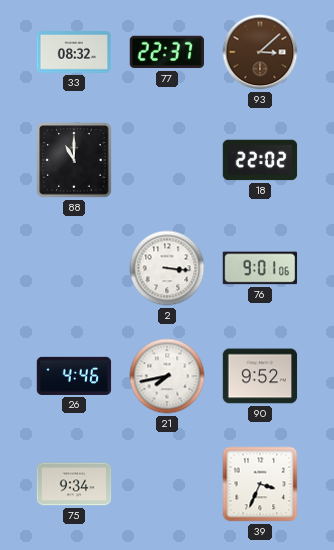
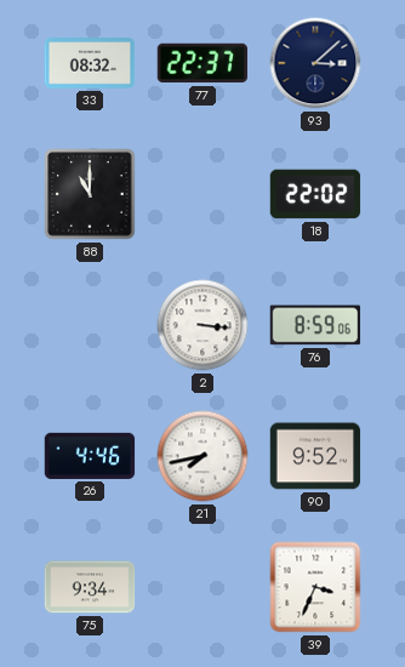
93 dial: brown -> navy (315, 63)
76: 9:01 -> 8:59 (315, 325)
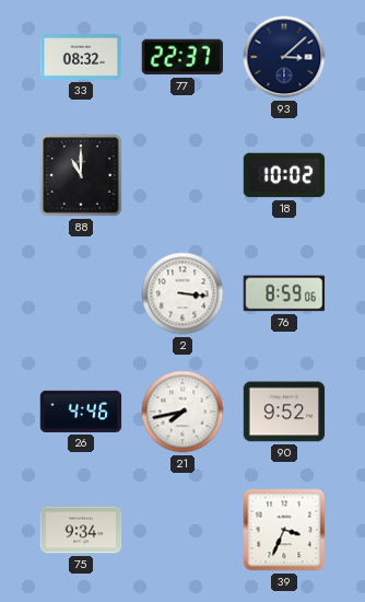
18: 22:02 -> 10:02 (284, 175)
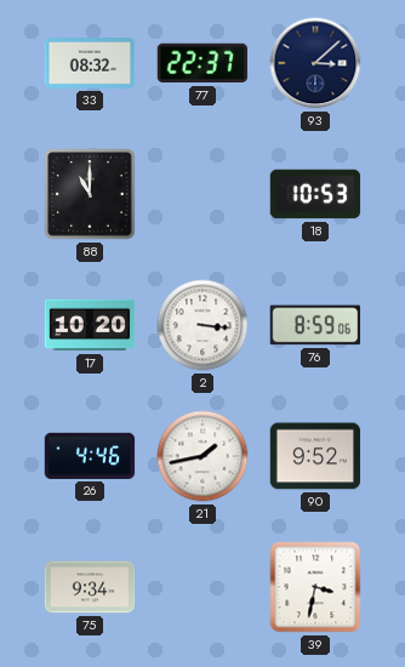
18: 10:02 -> 10:53 (315, 194)
17: none -> 10:20 (90, 325)
21: 7:43 -> 1:43 (202, 456)
39: 3:34 -> 3:32 (315, 587)
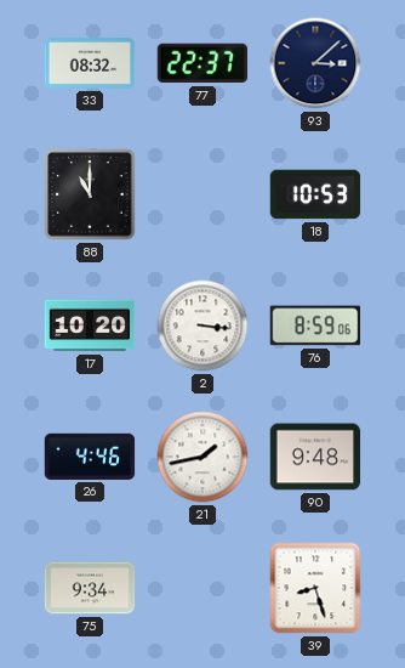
90: 9:52 -> 9:48 (315, 457)
39: 3:32 -> 8:27 (315, 588)
